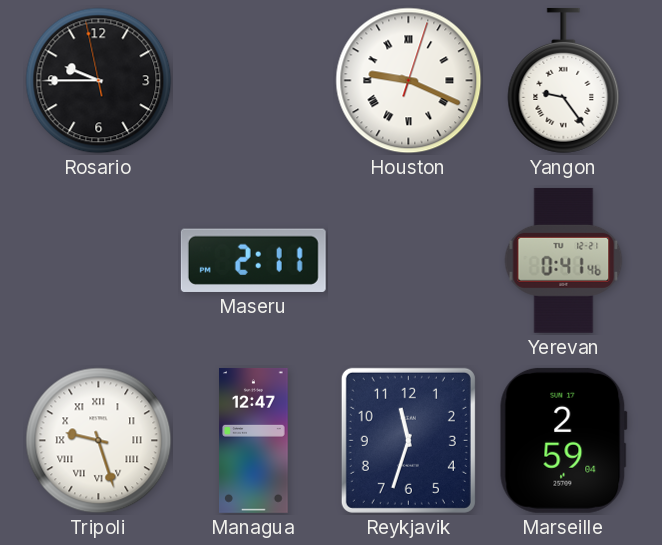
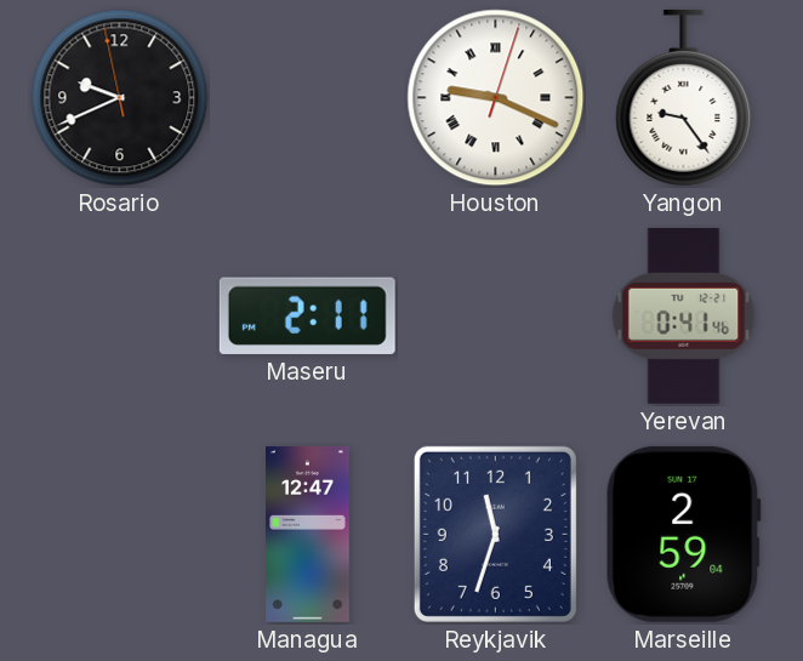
Rosario: 9:44 -> 9:40 (120, 98)
Tripoli: 9:27 -> none (99, 441)
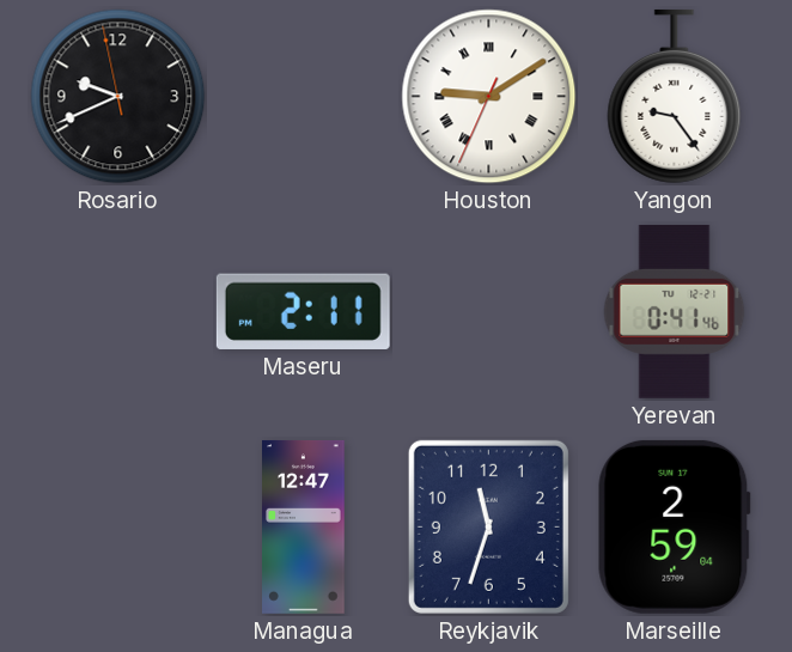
Houston: 9:19 -> 9:09 (489, 97)
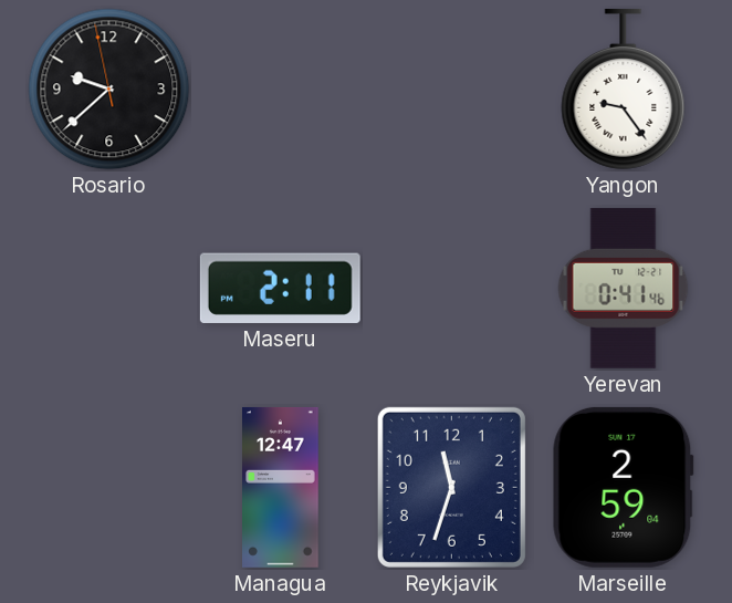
Rosario: 9:40 -> 9:37 (109, 90)
Houston: 9:09 -> none (489, 97)
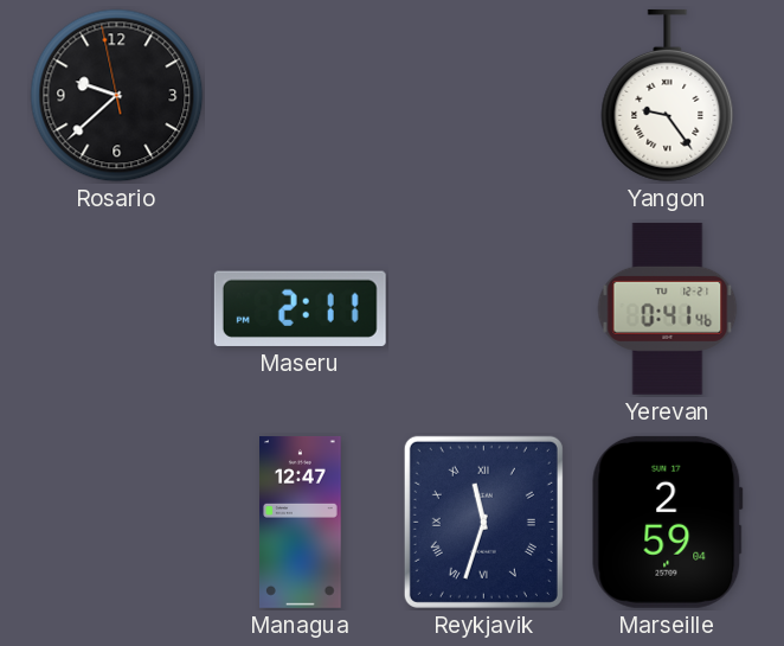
Reykjavik numerals: Arabic -> Roman (483, 522)
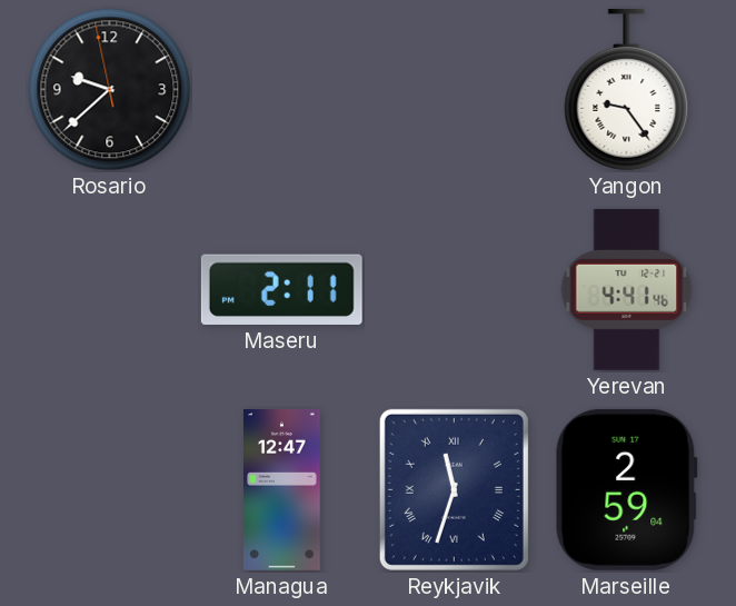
Yerevan: 0:41 -> 4:41 (627, 289)
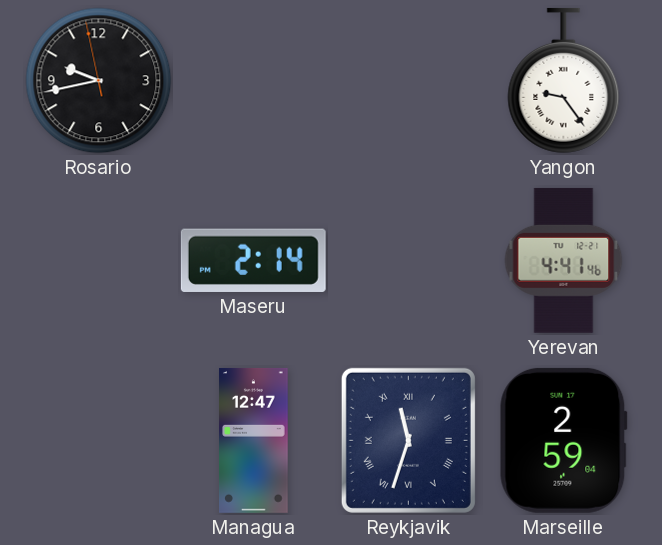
Rosario: 9:37 -> 9:42 (99, 81)
Maseru: 2:11 -> 2:14 (253, 260)
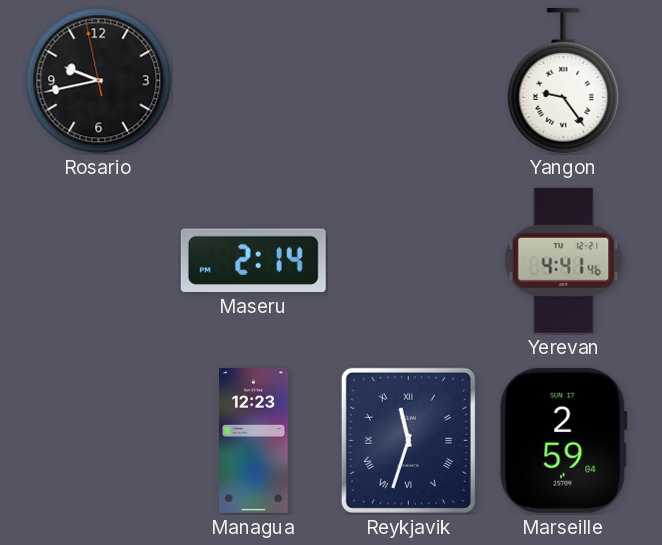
Managua: 12:47 -> 12:23 (254, 440)
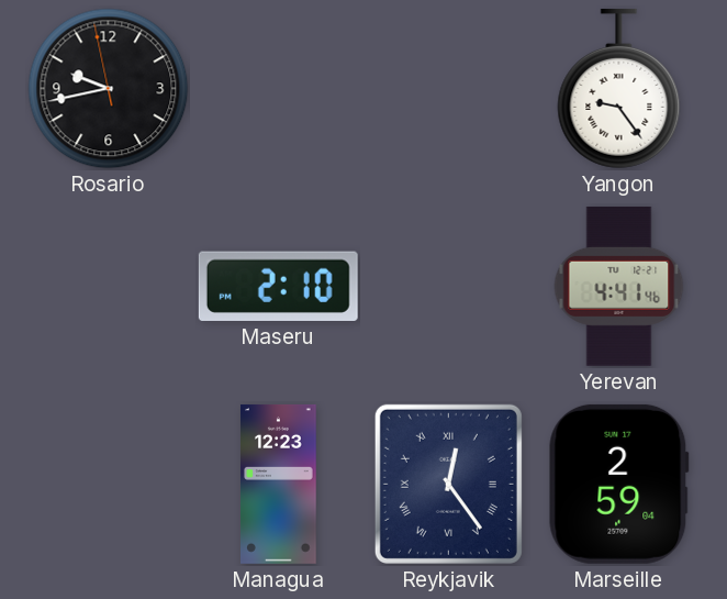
Maseru: 2:14 -> 2:10 (278, 286)
Reykjavik: 11:33 -> 12:24 (448, 484)
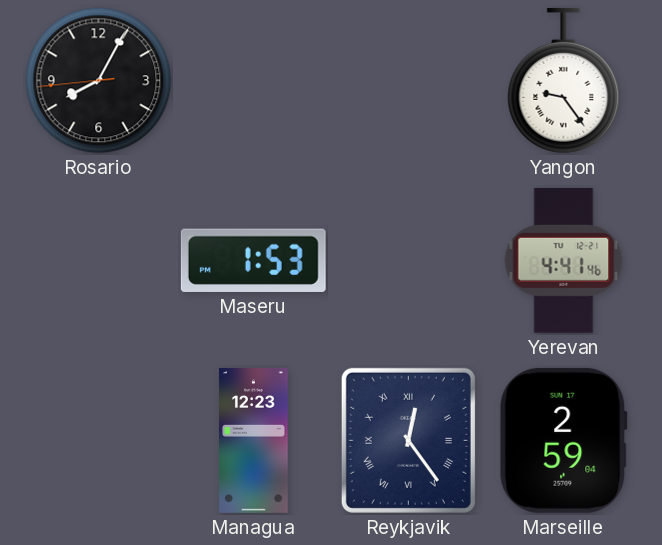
Rosario: 9:42 -> 8:04 (99, 81)
Maseru: 2:10 -> 1:53 (253, 260)
